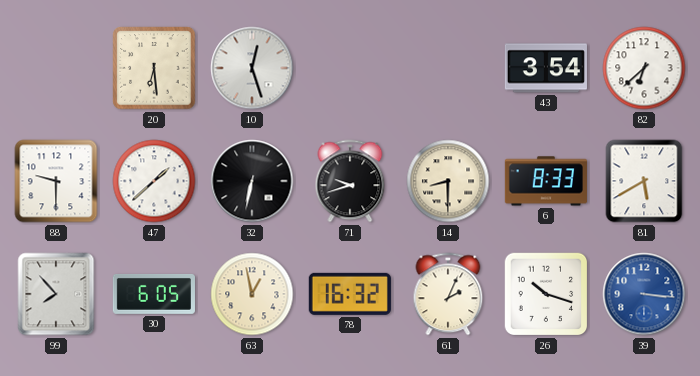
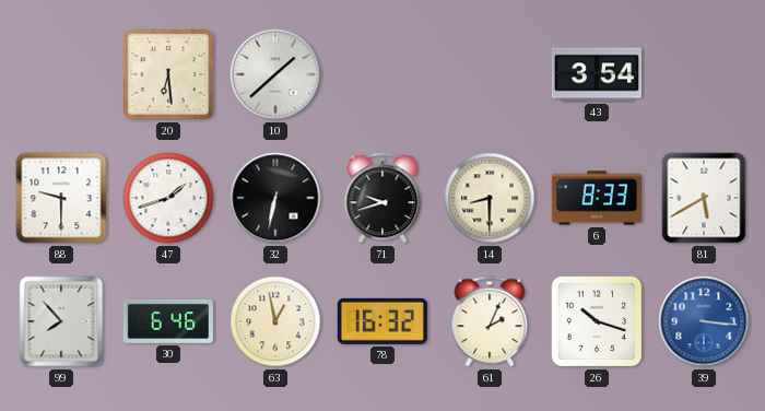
10: 12:27 -> 1:38 (275, 74)
82: 6:38 -> none (644, 68)
47: 1:38 -> 1:42 (168, 198)
30: 6:05 -> 6:46 (168, 321)
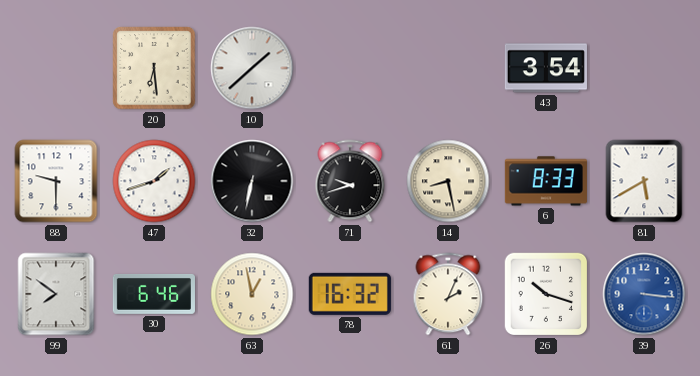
14: 8:30 -> 8:28 (448, 181)
99: 7:53 -> 7:51 (56, 294)
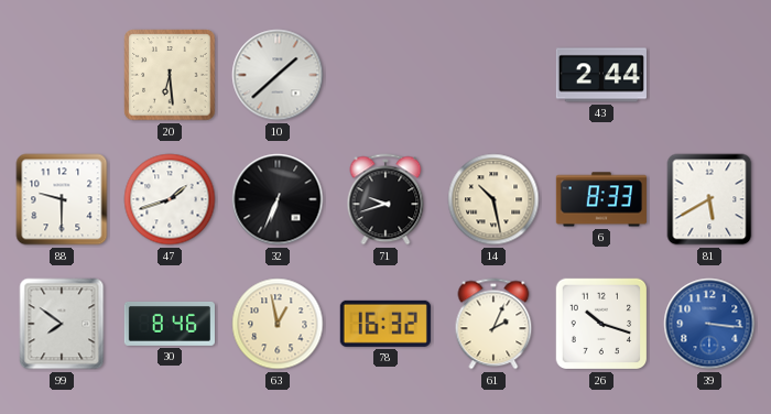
43: 3:54 -> 2:44 (601, 75)
32: 6:32 -> 6:34 (278, 199)
14: 8:28 -> 10:28 (493, 199)
30: 6:46 -> 8:46 (170, 324)
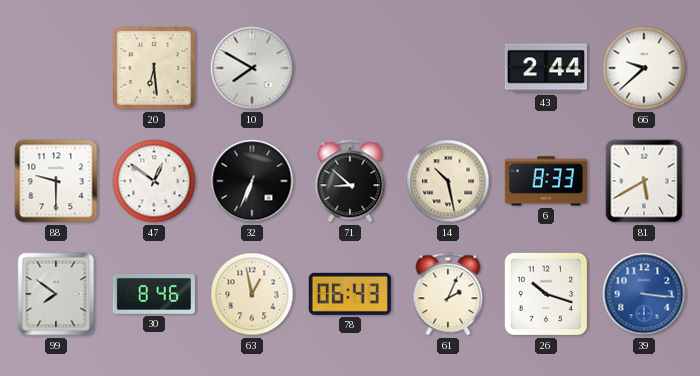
10: 1:38 -> 7:50 (252, 68)
66: none -> 9:38 (644, 68)
47: 1:42 -> 12:51 (154, 181)
71: 9:42 -> 8:52 (350, 181)
78: 16:32 -> 06:43 (350, 294)
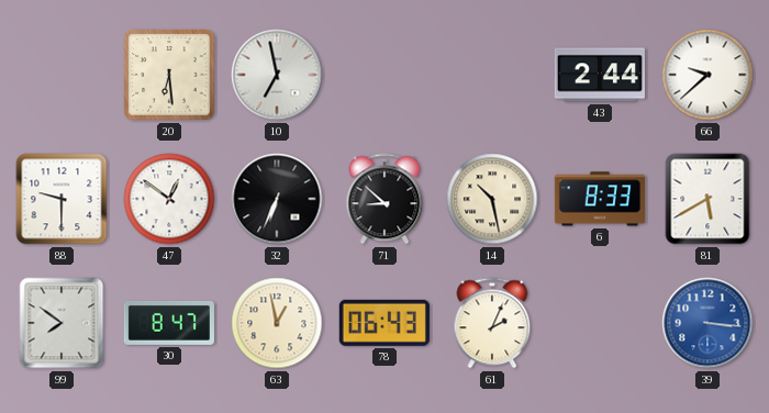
10: 7:50 -> 6:58 (277, 75)
30: 8:46 -> 8:47 (169, 323)
26: 10:18 -> none (546, 294)
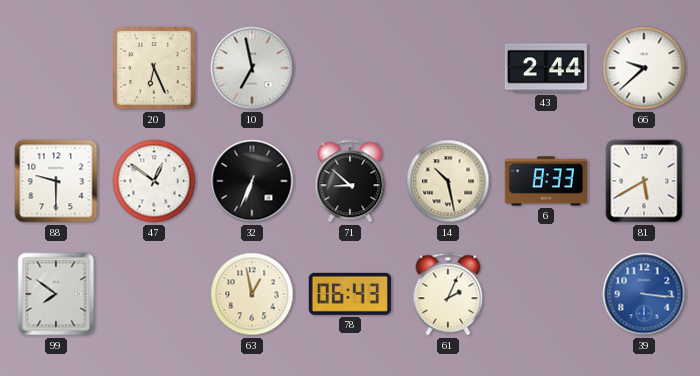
20: 6:29 -> 6:26 (154, 68)
30: 8:47 -> none (169, 323)
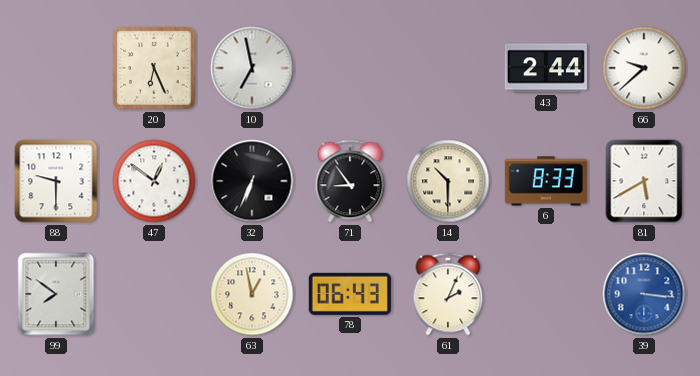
71: 8:52 -> 8:54 (350, 181)
14: 10:28 -> 10:30 (448, 181)
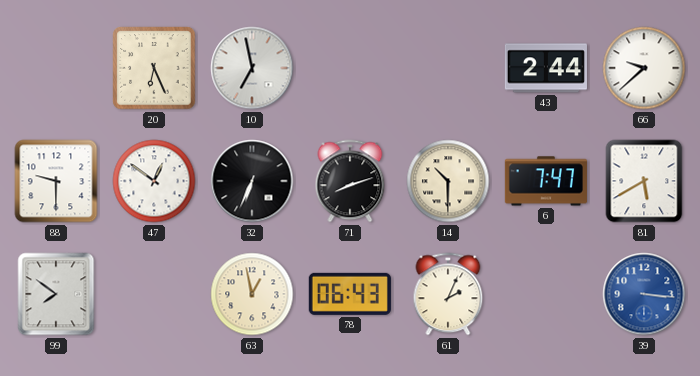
71: 8:54 -> 8:12 (350, 181)
6: 8:33 -> 7:47 (546, 181)
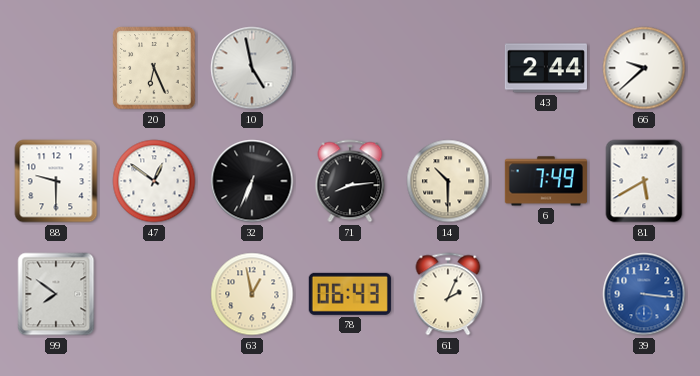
10: 6:58 -> 4:58 (252, 68)
71: 8:12 -> 8:14 (350, 181)
6: 7:47 -> 7:49 (546, 181)
